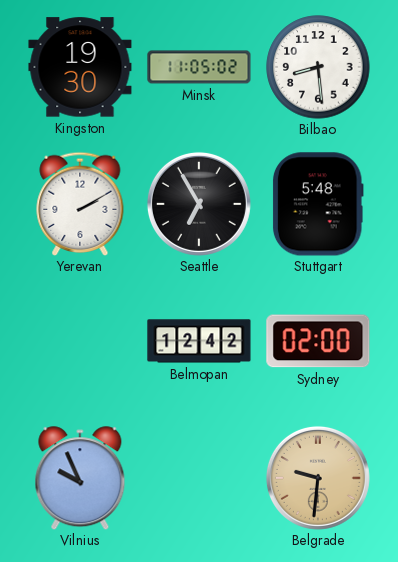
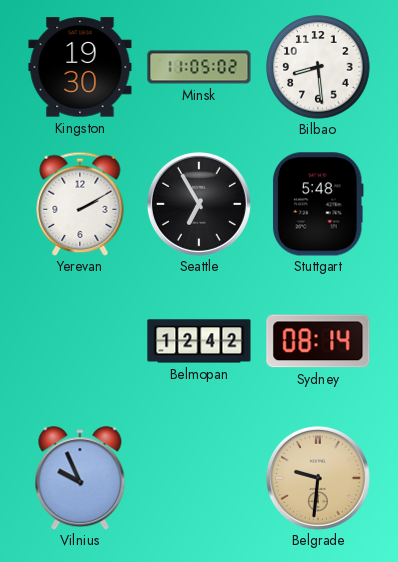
Sydney: 02:00 -> 08:14 (318, 341)
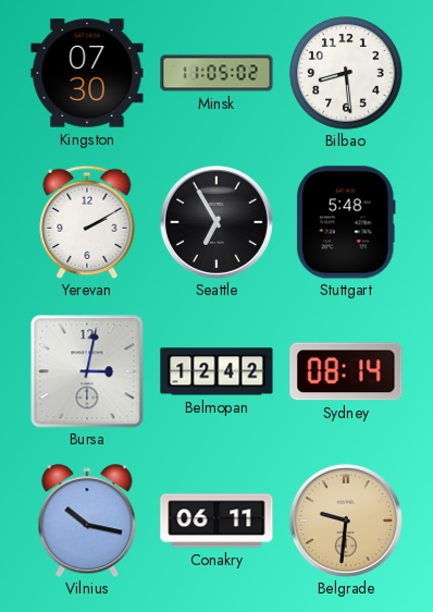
Kingston: 19:30 -> 07:30 (87, 73)
Bursa: none -> 3:02 (87, 371)
Vilnius: 9:56 -> 10:17 (87, 521)
Conakry: none -> 06:11 (216, 521)
